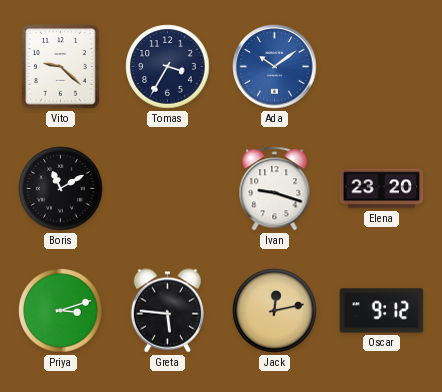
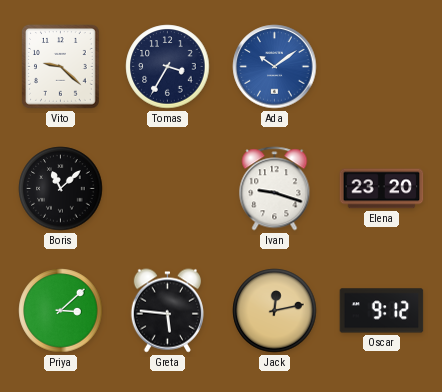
Boris: 11:10 -> 11:08 (61, 189)
Priya: 3:12 -> 3:08 (61, 311)
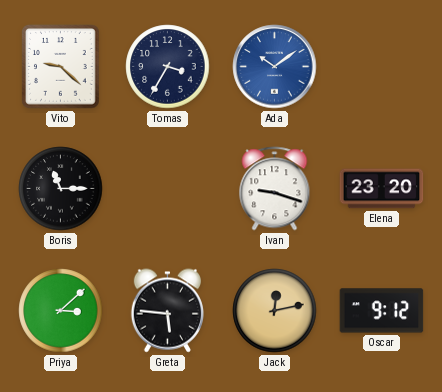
Boris: 11:08 -> 11:15 (61, 189)
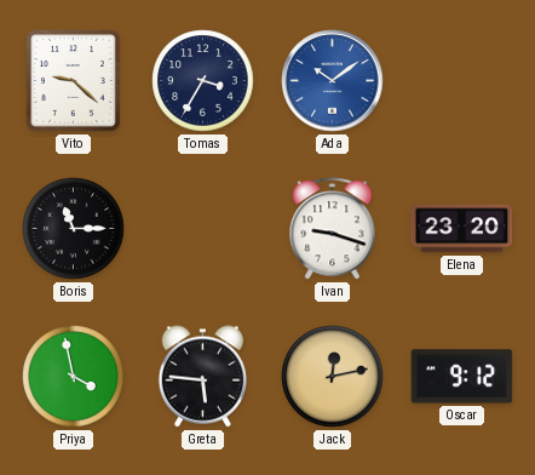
Priya: 3:08 -> 3:58 (74, 377)
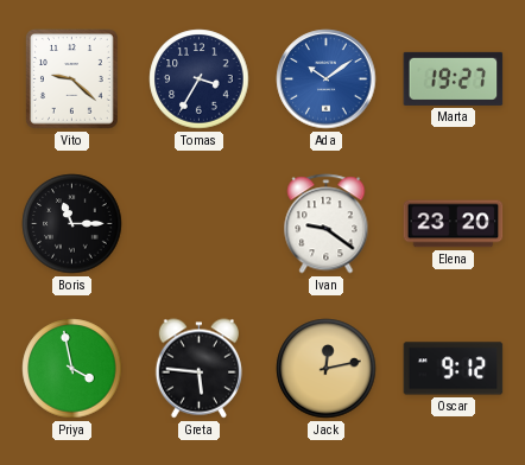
Marta: none -> 19:27 (454, 78)
Ivan: 9:18 -> 9:21 (327, 224)
